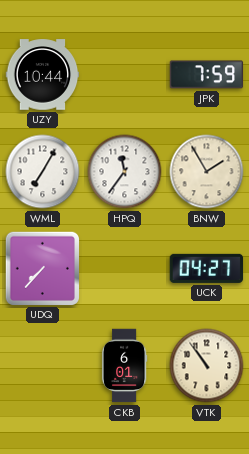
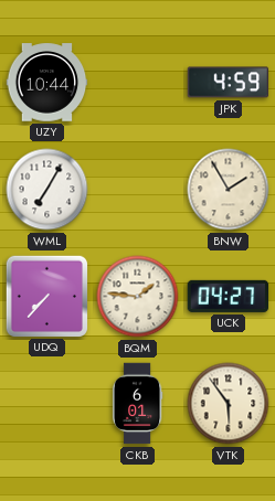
JPK: 7:59 -> 4:59 (229, 83)
HPQ: 11:36 -> none (125, 172)
BQM: none -> 1:46 (138, 297)
VTK: 10:54 -> 5:54 (229, 404)
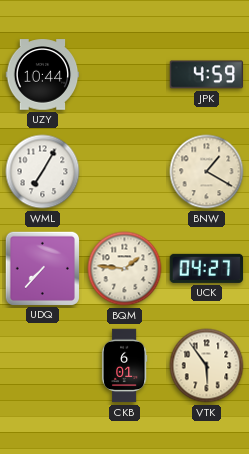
BNW: 1:55 -> 1:20 (207, 172)
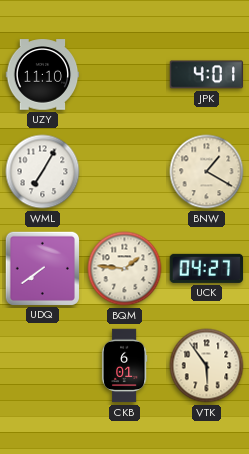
UZY: 10:44 -> 11:10 (43, 75)
JPK: 4:59 -> 4:01 (207, 75)
UDQ: 7:37 -> 7:39 (42, 268)
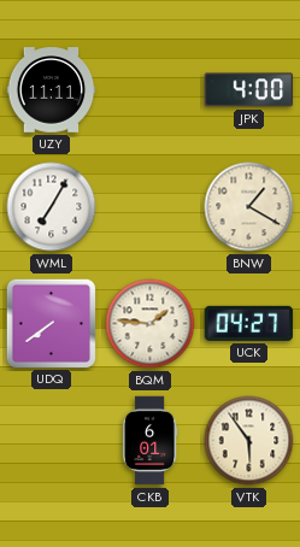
UZY: 11:10 -> 11:11 (52, 90)
JPK: 4:01 -> 4:00 (249, 90)
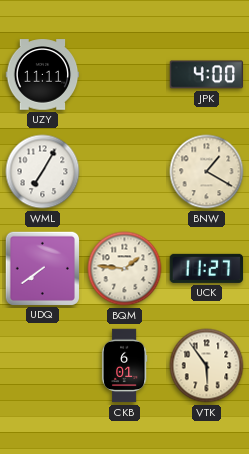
UCK: 04:27 -> 11:27 (207, 268)
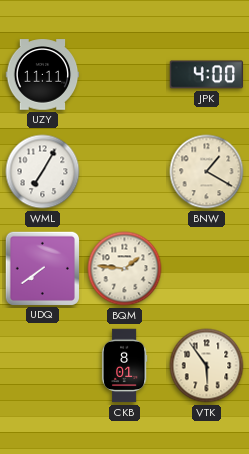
UCK: 11:27 -> none (207, 268)
CKB: 6:01 -> 8:01 (124, 366)
